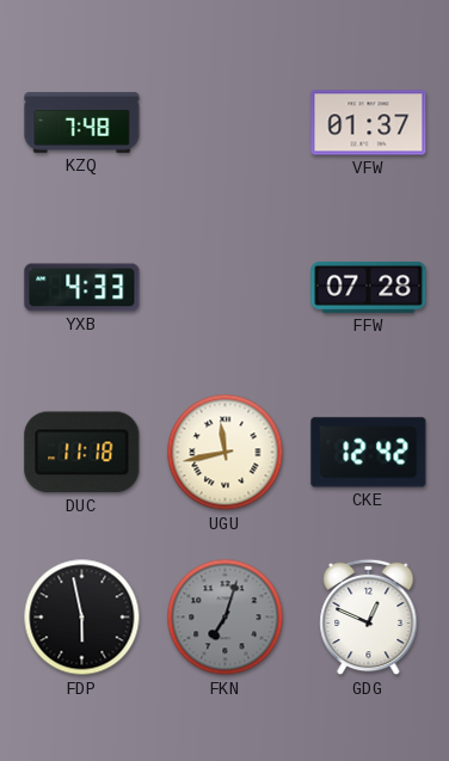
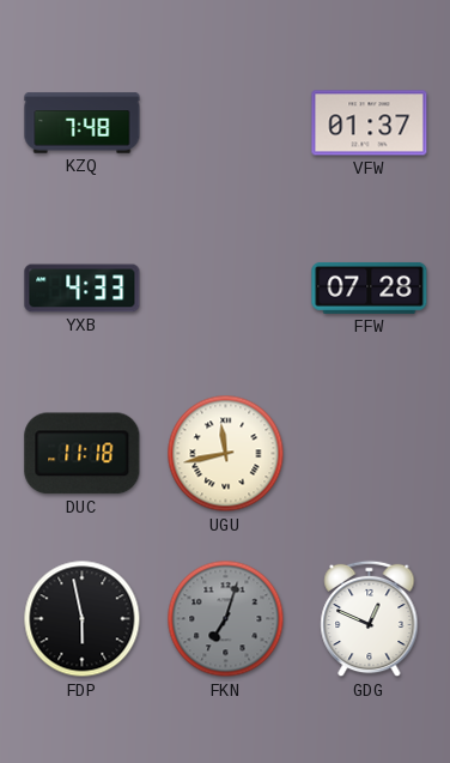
CKE: 12:42 -> none (369, 453)
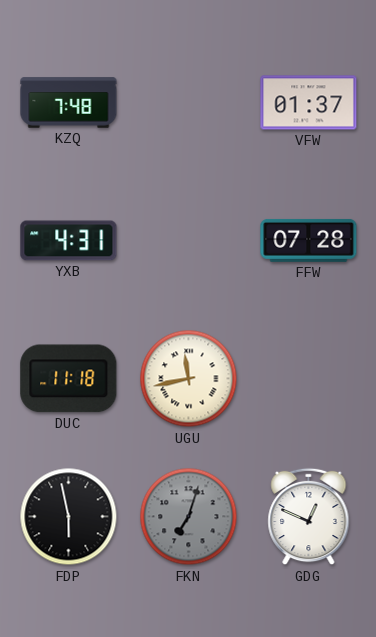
YXB: 4:33 -> 4:31 (69, 241)
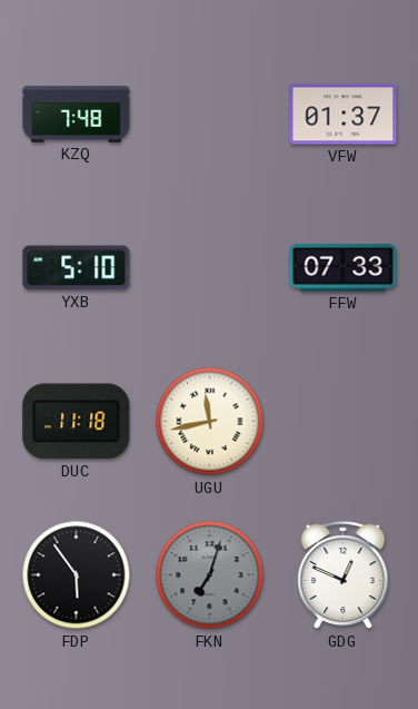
YXB: 4:31 -> 5:10 (77, 268)
FFW: 07:28 -> 07:33 (344, 267)
FDP: 5:58 -> 5:54 (77, 575)
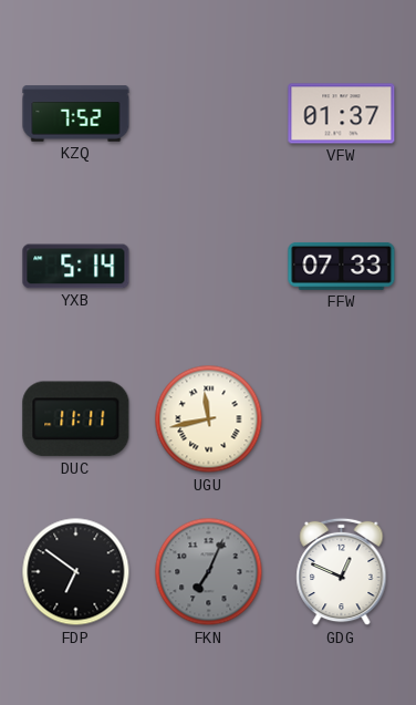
KZQ: 7:48 -> 7:52 (76, 114)
YXB: 5:10 -> 5:14 (76, 267)
DUC: 11:18 -> 11:11 (76, 419)
FDP: 5:54 -> 6:51 (76, 572)
FKN: 7:03 -> 7:04 (209, 572)
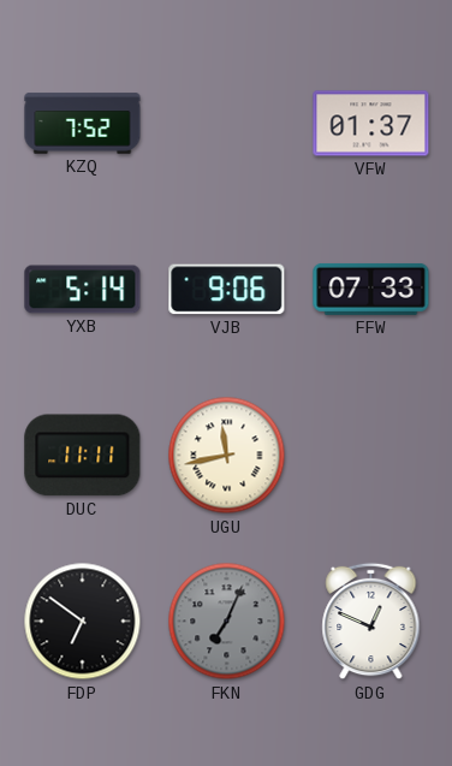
VJB: none -> 9:06 (227, 290)
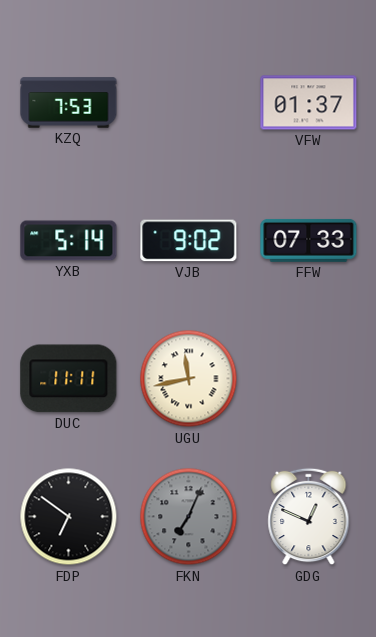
KZQ: 7:52 -> 7:53 (69, 103)
VJB: 9:06 -> 9:02 (189, 241)
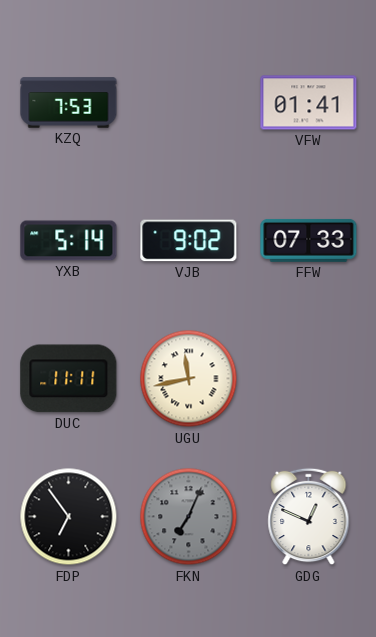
VFW: 01:37 -> 01:41 (309, 103)
FDP: 6:51 -> 6:54 (69, 517)
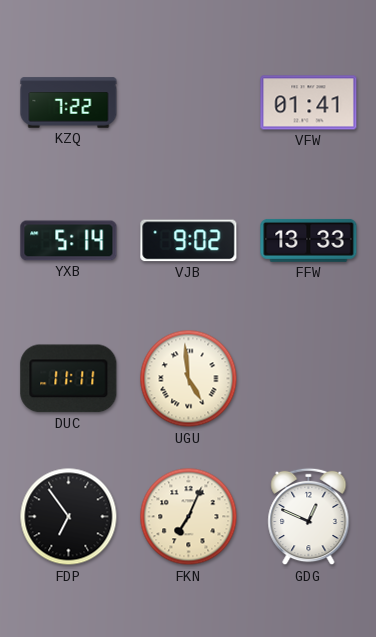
KZQ: 7:53 -> 7:22 (69, 103)
FFW: 07:33 -> 13:33 (309, 240)
UGU: 11:43 -> 4:59 (189, 379)
FKN dial: grey -> cream (189, 517)
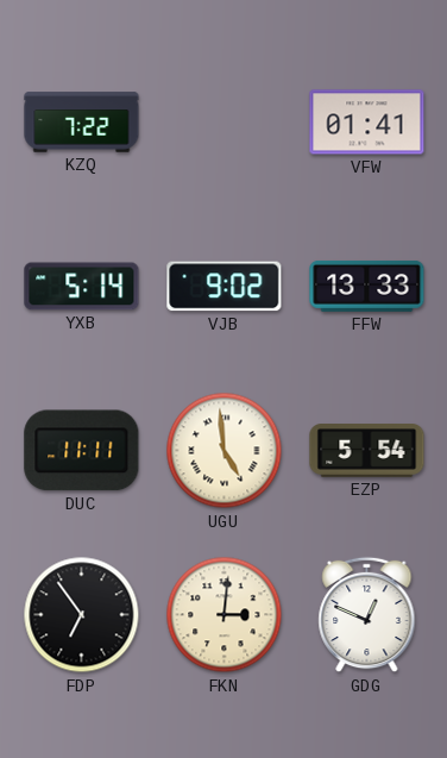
EZP: none -> 5:54 (367, 451)
FKN: 7:04 -> 3:01 (225, 615)
